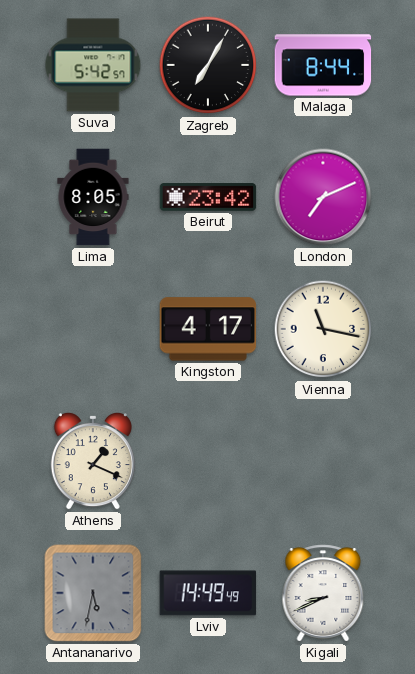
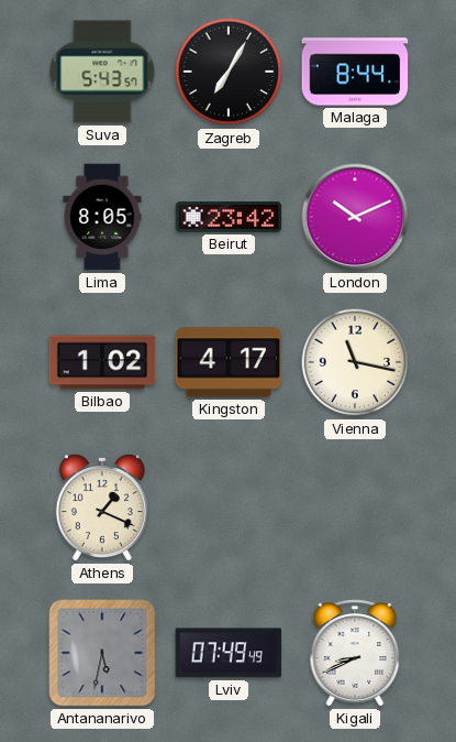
Suva: 5:42 -> 5:43 (102, 72)
London: 7:11 -> 10:11 (355, 217)
Bilbao: none -> 1:02 (102, 362)
Lviv: 14:49 -> 07:49 (229, 653)
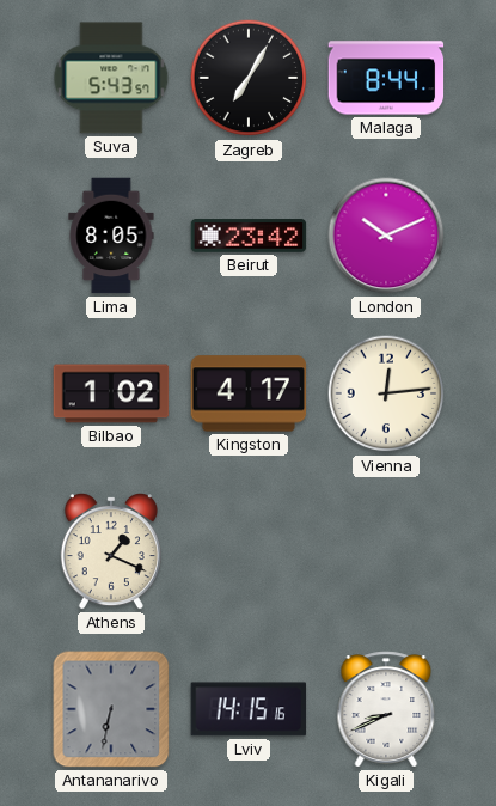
Vienna: 11:17 -> 12:14 (386, 393)
Antananarivo: 5:32 -> 6:32 (111, 709)
Lviv: 07:49 -> 14:15 (249, 709)
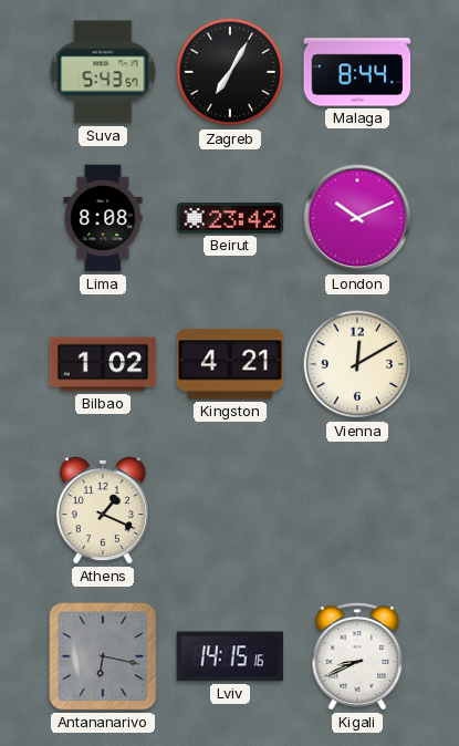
Lima: 8:05 -> 8:08 (103, 218)
Kingston: 4:17 -> 4:21 (230, 364)
Vienna: 12:14 -> 12:10 (357, 364)
Antananarivo: 6:32 -> 6:17 (103, 656)
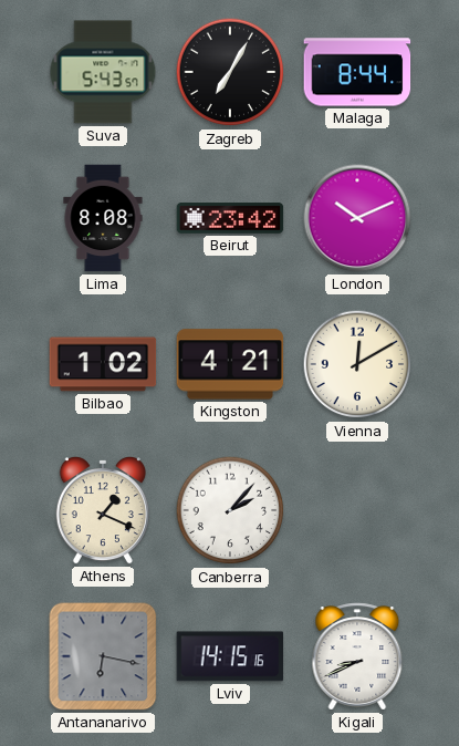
Canberra: none -> 2:07 (230, 510)
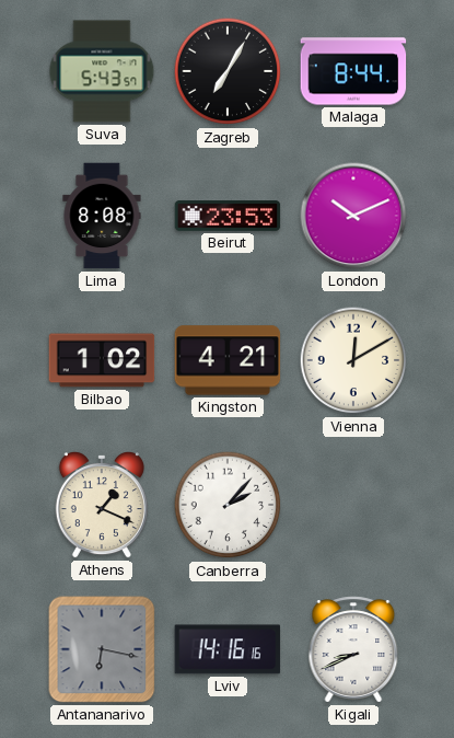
Beirut: 23:42 -> 23:53 (228, 216)
Lviv: 14:15 -> 14:16 (228, 649)
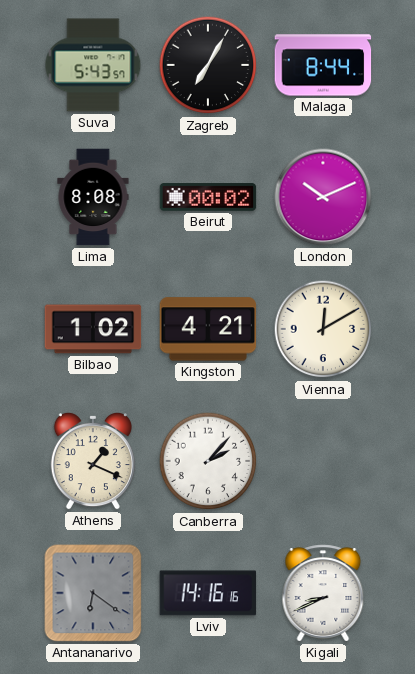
Beirut: 23:53 -> 00:02 (208, 197)
Antananarivo: 6:17 -> 6:21 (93, 593)
